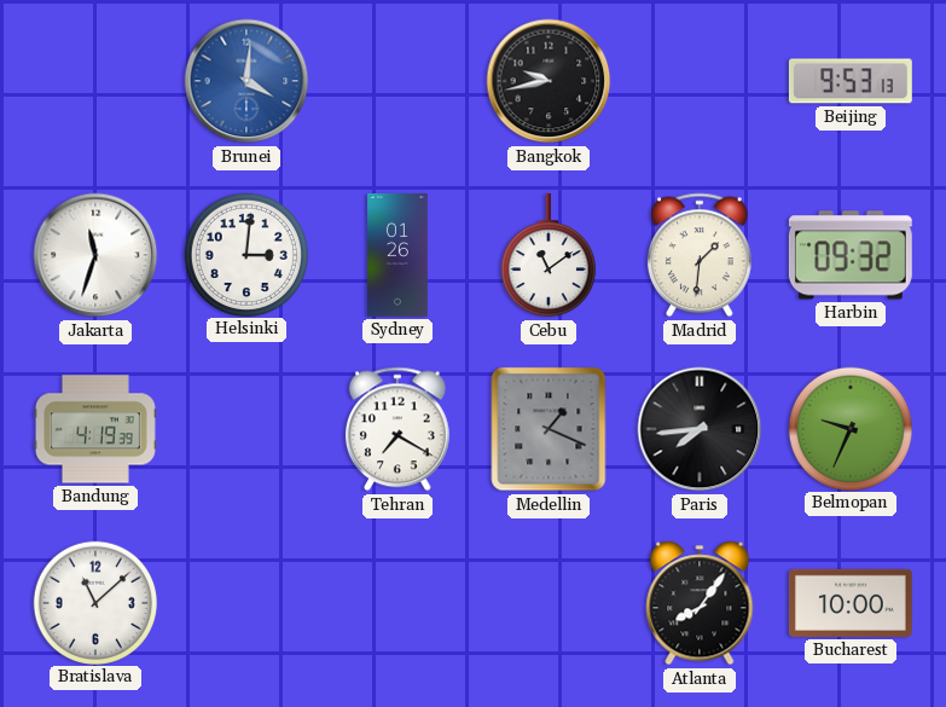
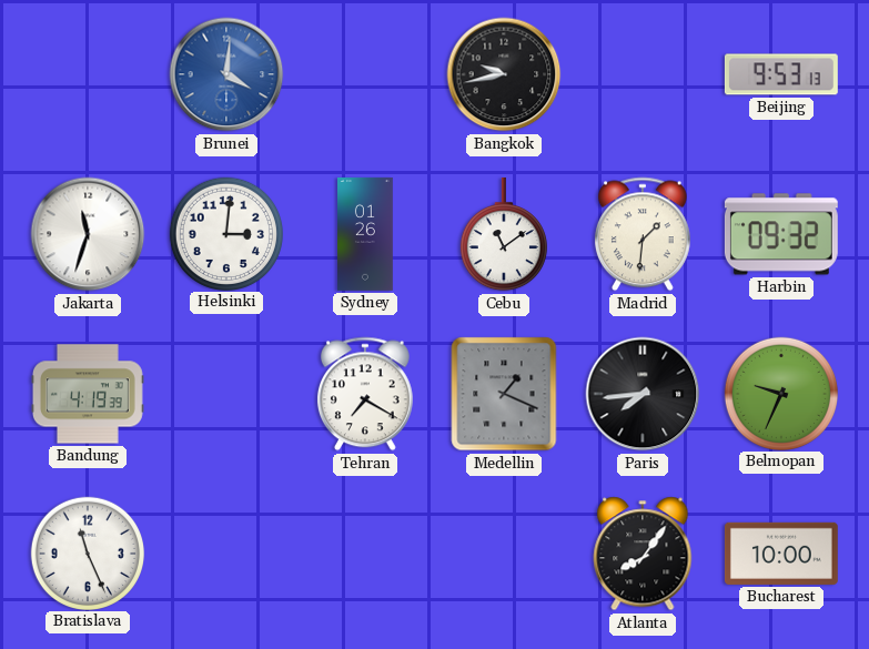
Bratislava: 11:08 -> 11:26 (87, 552)
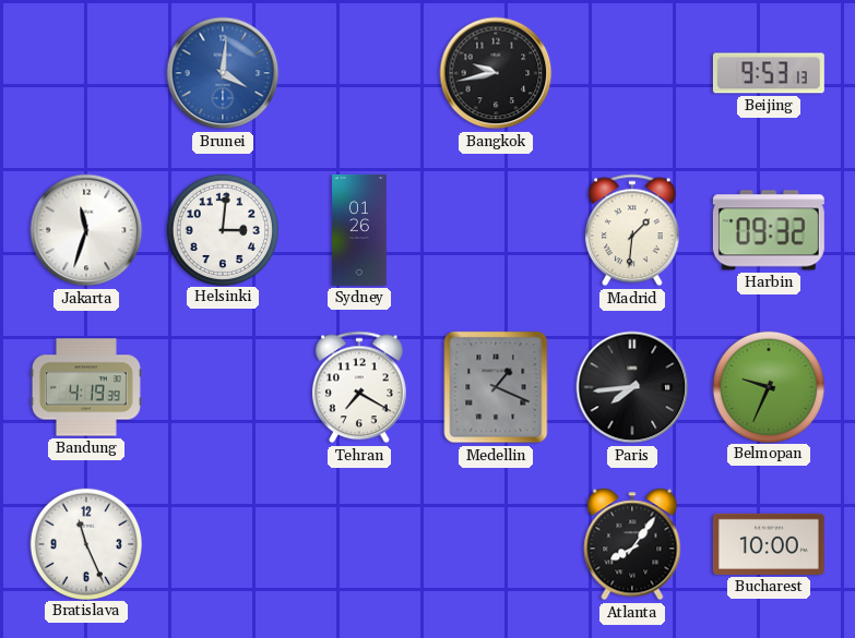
Cebu: 11:09 -> none (504, 234)
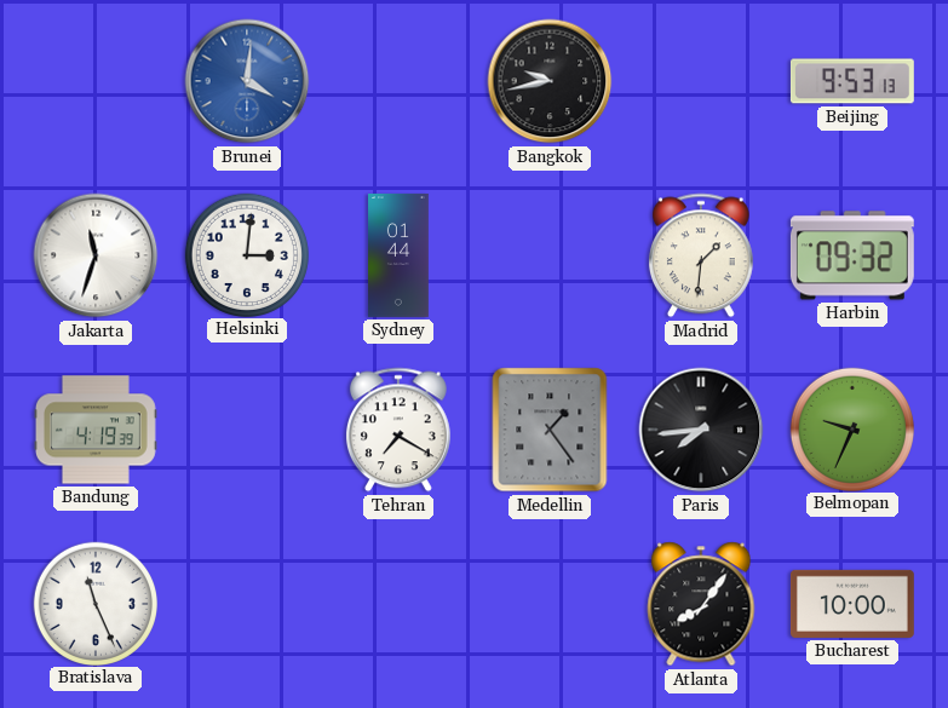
Sydney: 01:26 -> 01:44 (400, 255)
Medellin: 1:19 -> 1:24 (550, 430)
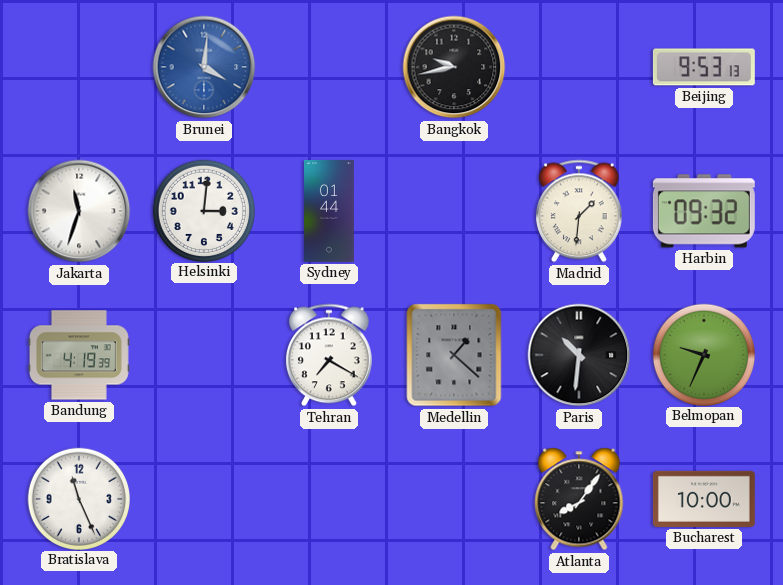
Medellin: 1:24 -> 1:22 (454, 355)
Paris: 7:44 -> 10:31 (579, 355)
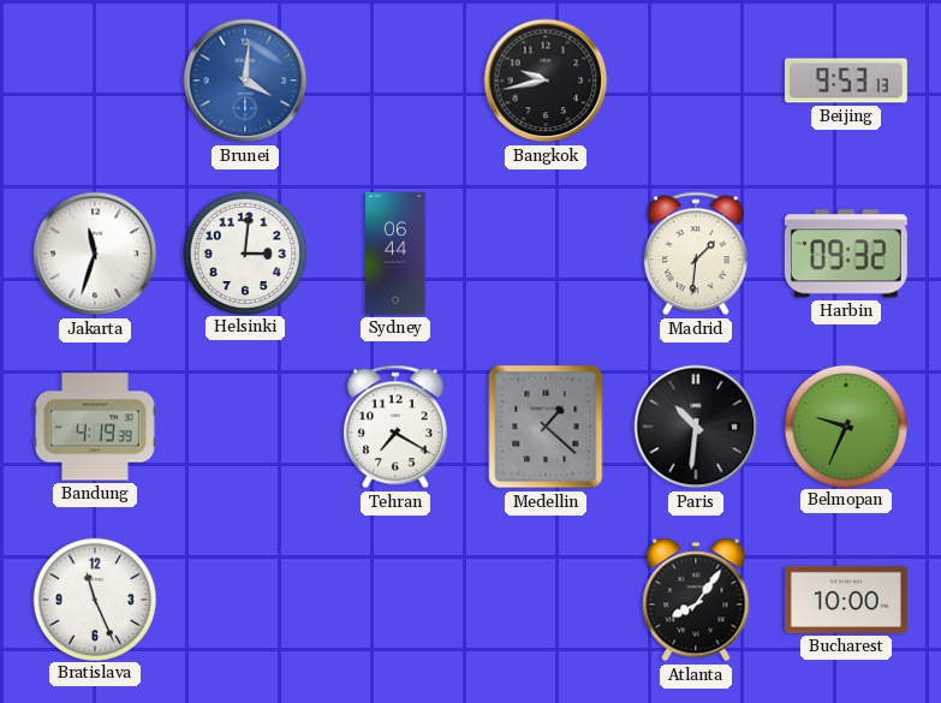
Sydney: 01:44 -> 06:44 (397, 254)
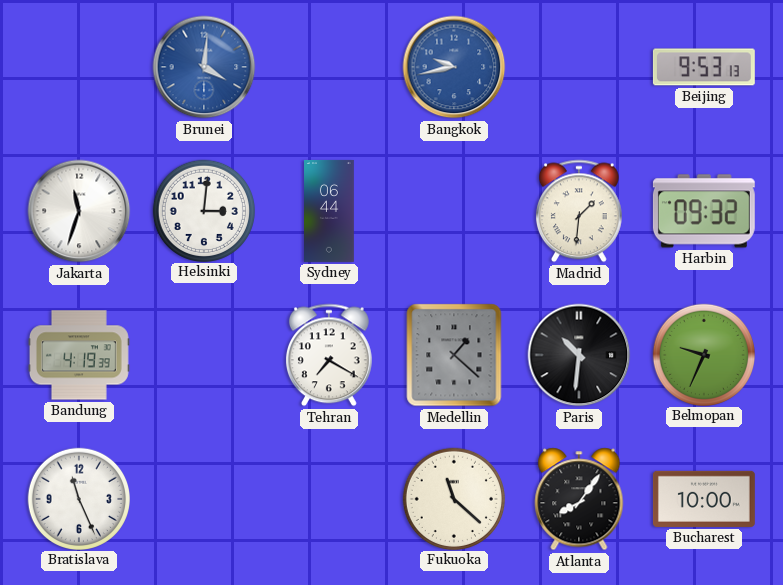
Bangkok dial: black -> blue (454, 67)
Fukuoka: none -> 11:22 (453, 498)
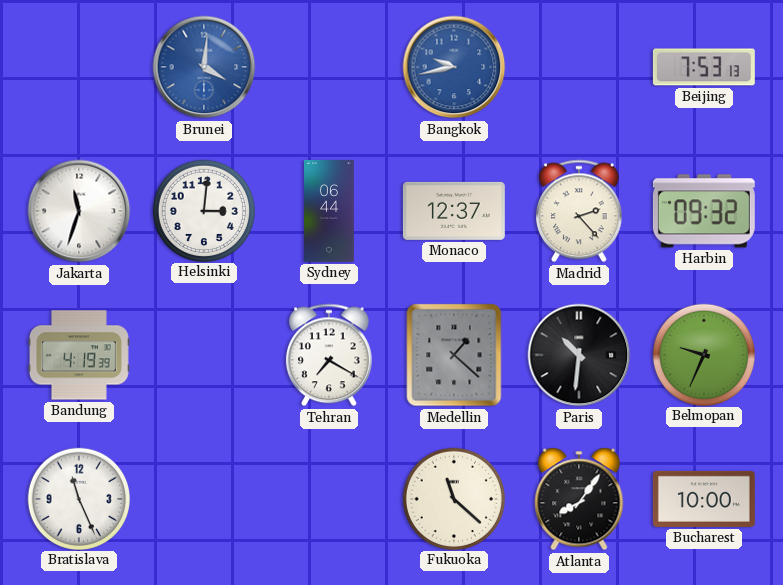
Beijing: 9:53 -> 7:53 (704, 67)
Monaco: none -> 12:37 (454, 211)
Madrid: 1:31 -> 2:23 (579, 211)
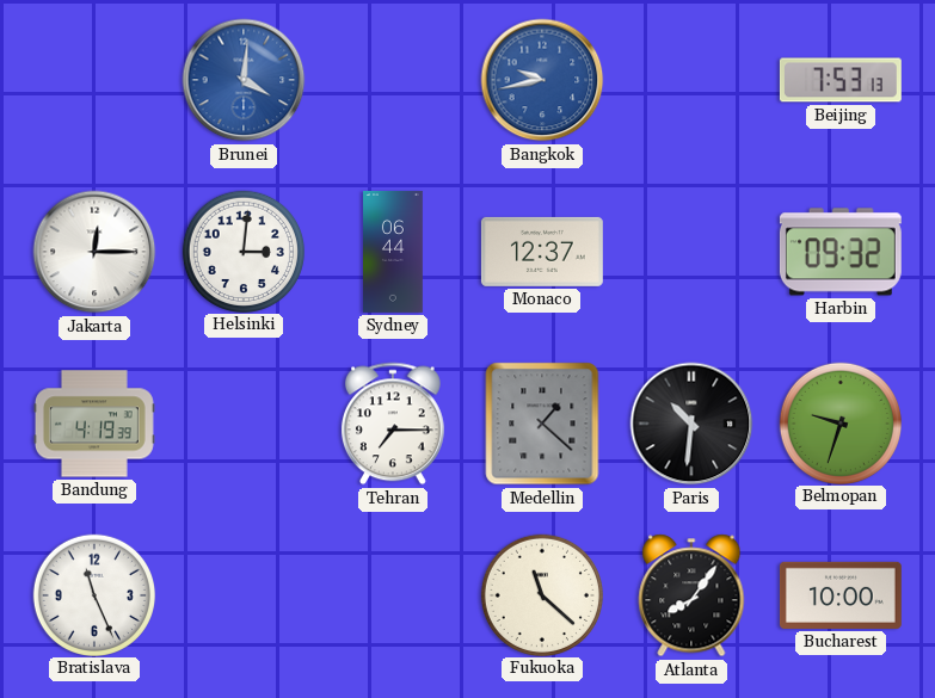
Jakarta: 11:33 -> 12:15 (94, 252)
Madrid: 2:23 -> none (579, 211)
Tehran: 7:20 -> 7:15 (393, 424)
Belmopan: 9:34 -> 9:33 (839, 422)
